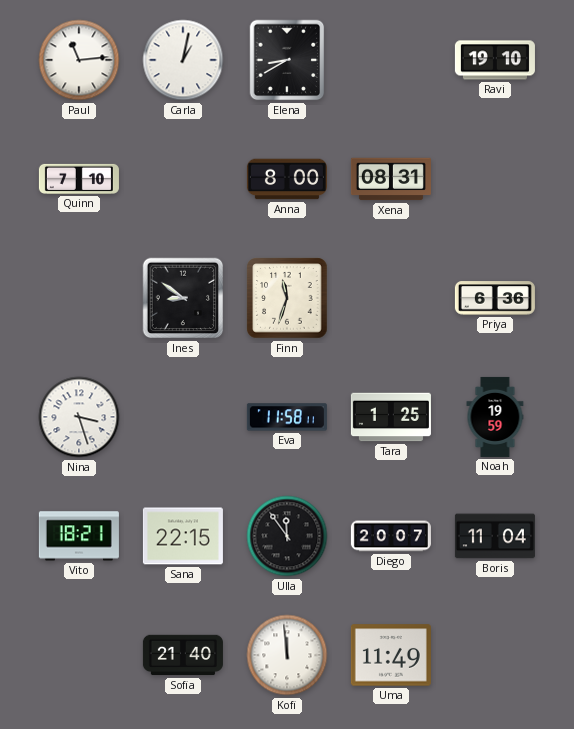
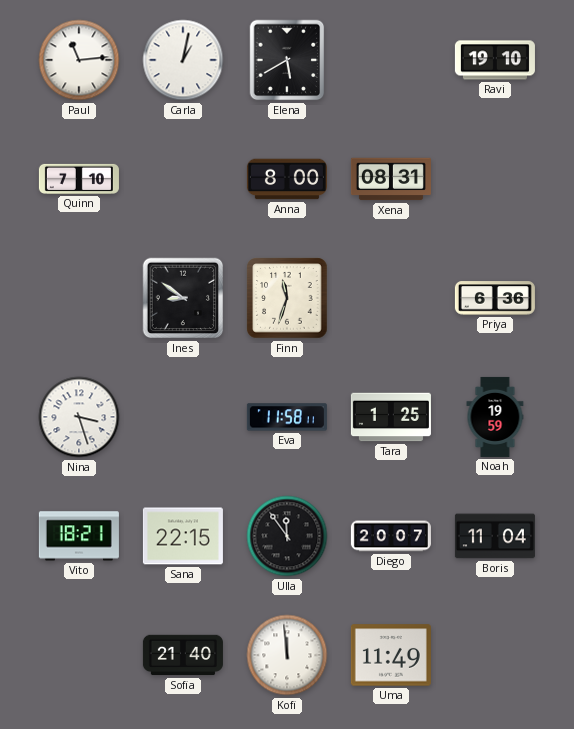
Elena: 8:40 -> 5:40 (287, 60)
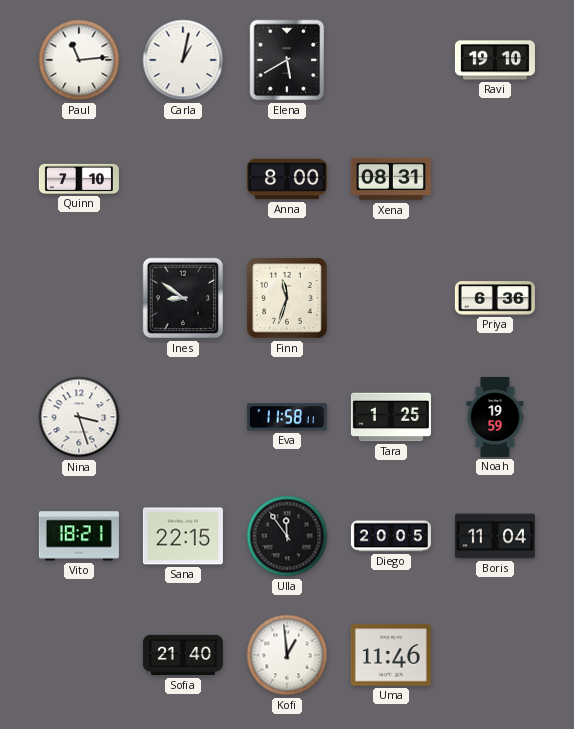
Diego: 20:07 -> 20:05 (391, 536)
Kofi: 11:59 -> 12:59 (287, 655)
Uma: 11:49 -> 11:46 (391, 655)
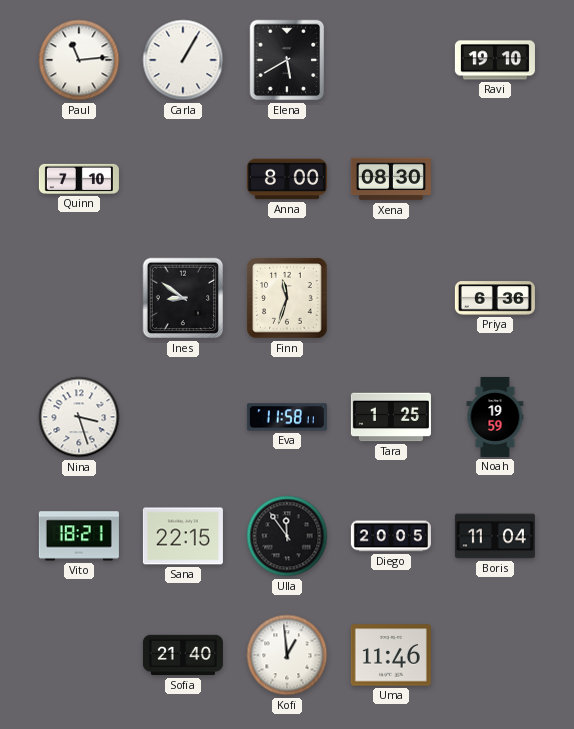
Carla: 1:02 -> 1:05 (183, 60)
Xena: 08:31 -> 08:30 (391, 179)
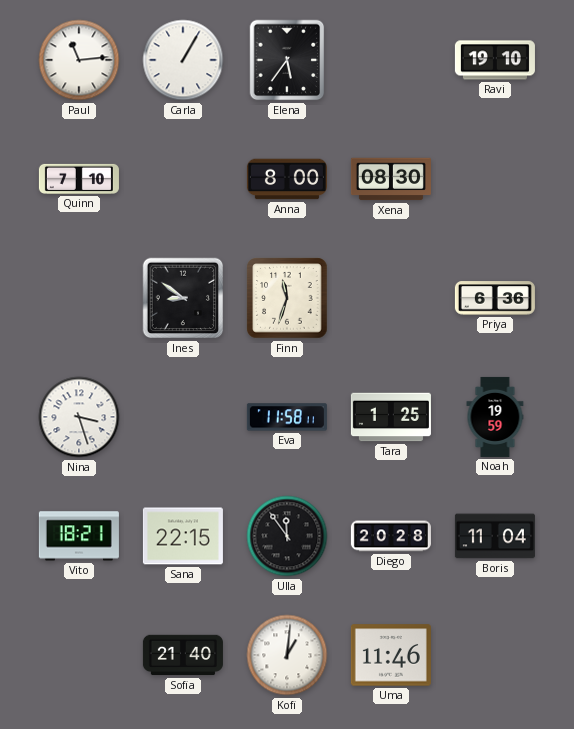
Elena: 5:40 -> 5:36 (287, 60)
Diego: 20:05 -> 20:28 (391, 536)
Kofi: 12:59 -> 1:01 (287, 655)
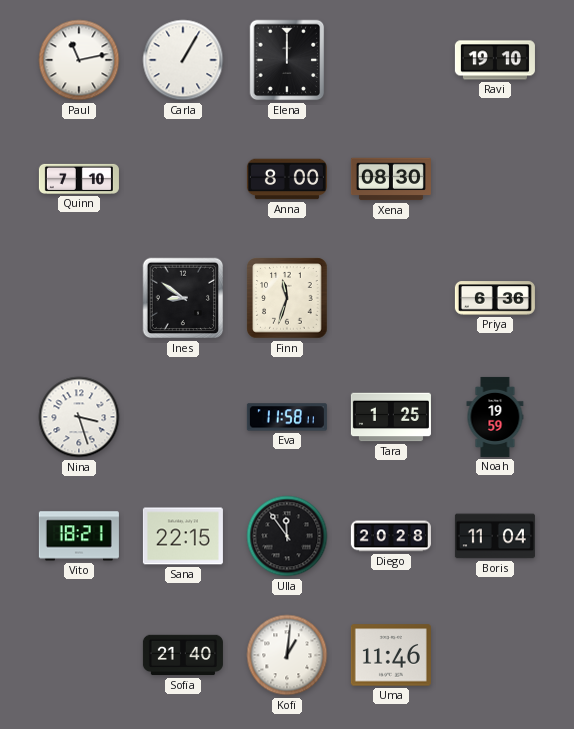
Paul: 11:14 -> 11:13 (79, 60)
Elena: 5:36 -> 12:00 (287, 60)
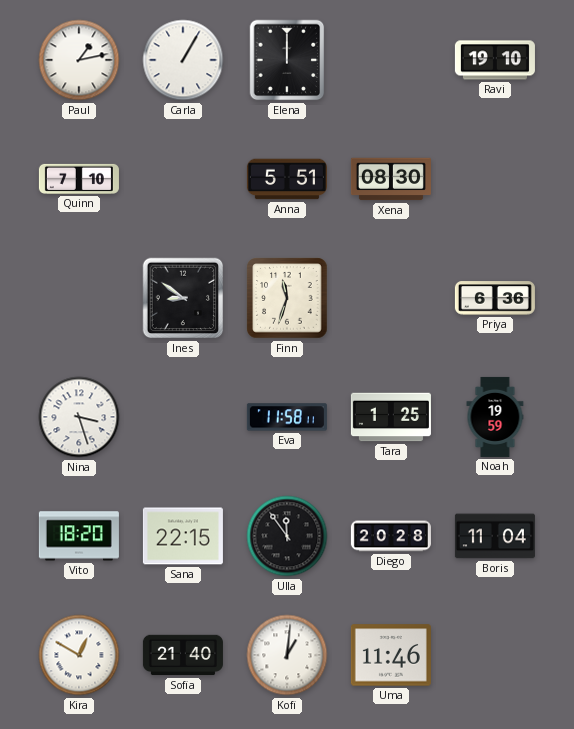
Paul: 11:13 -> 1:13 (79, 60)
Anna: 8:00 -> 5:51 (287, 179)
Vito: 18:21 -> 18:20 (79, 536)
Kira: none -> 12:50 (79, 655)
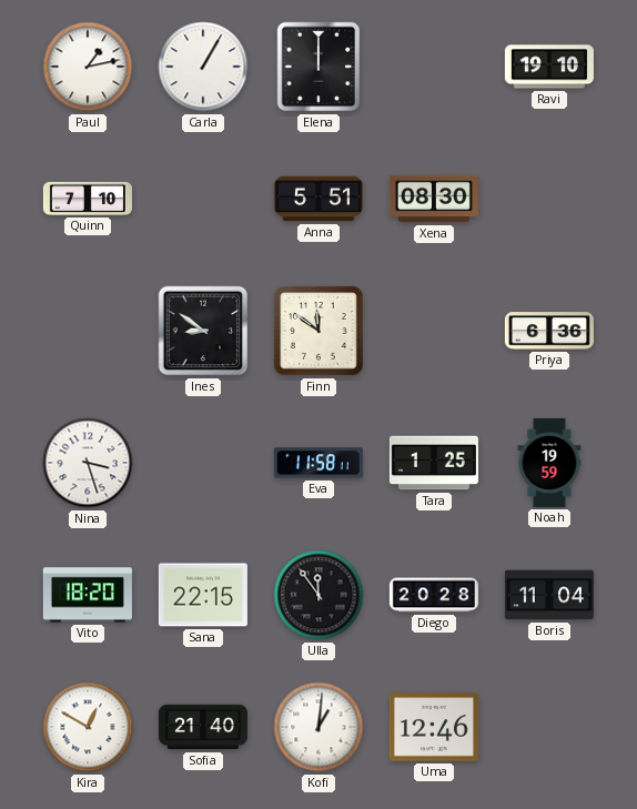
Finn: 11:33 -> 11:51 (318, 331)
Uma: 11:46 -> 12:46 (434, 727)
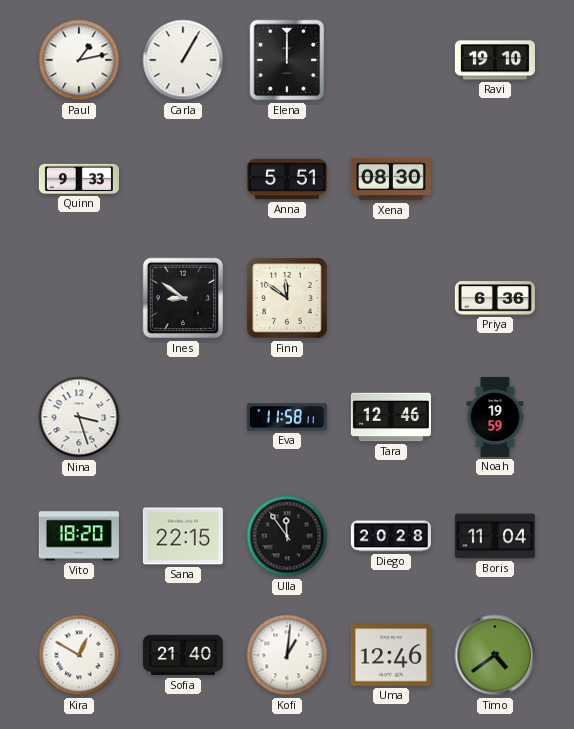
Quinn: 7:10 -> 9:33 (79, 179)
Tara: 1:25 -> 12:46 (391, 417)
Timo: none -> 4:39 (495, 655)
